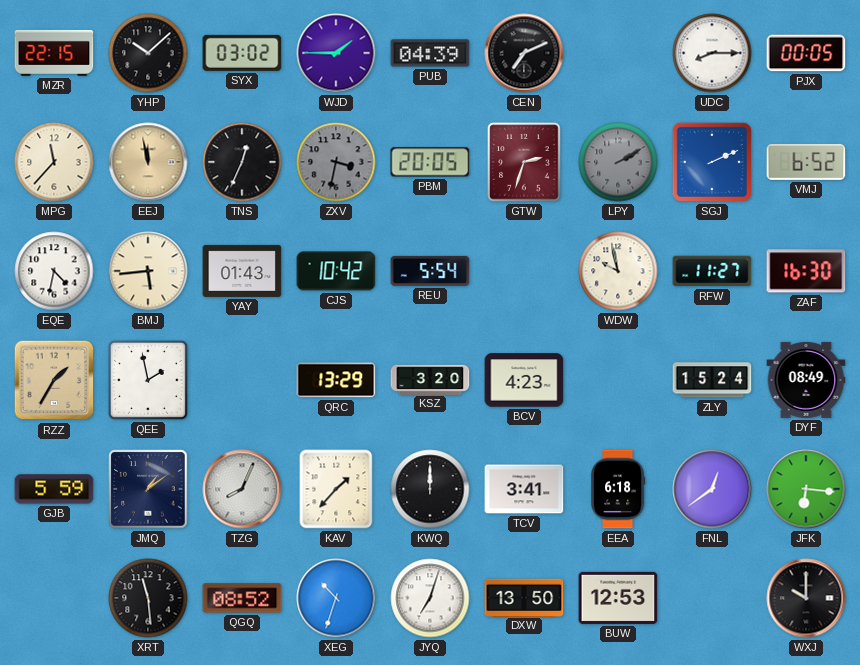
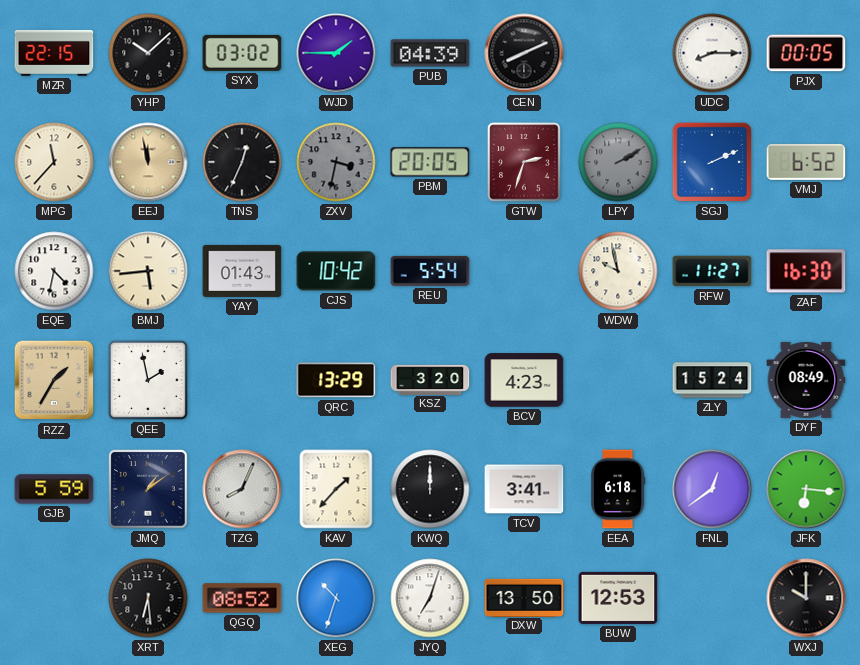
CEN: 7:11 -> 8:11 (524, 53)
XRT: 11:29 -> 6:29 (148, 598)
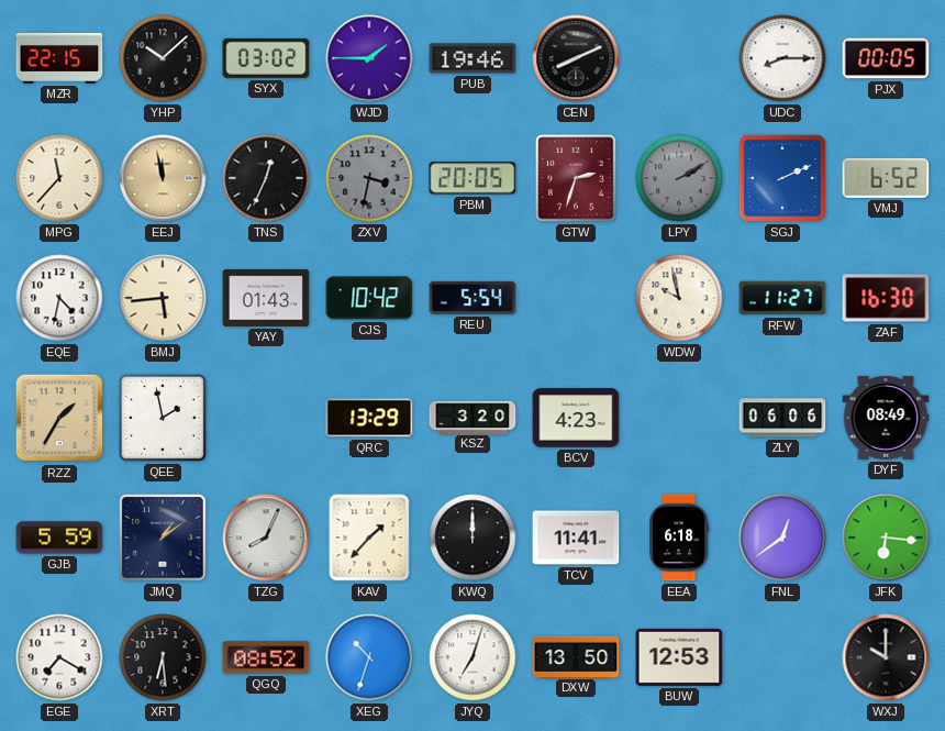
PUB: 04:39 -> 19:46 (472, 58)
ZLY: 15:24 -> 06:06 (782, 418)
TCV: 3:41 -> 11:41 (576, 538)
EGE: none -> 7:20 (59, 657)
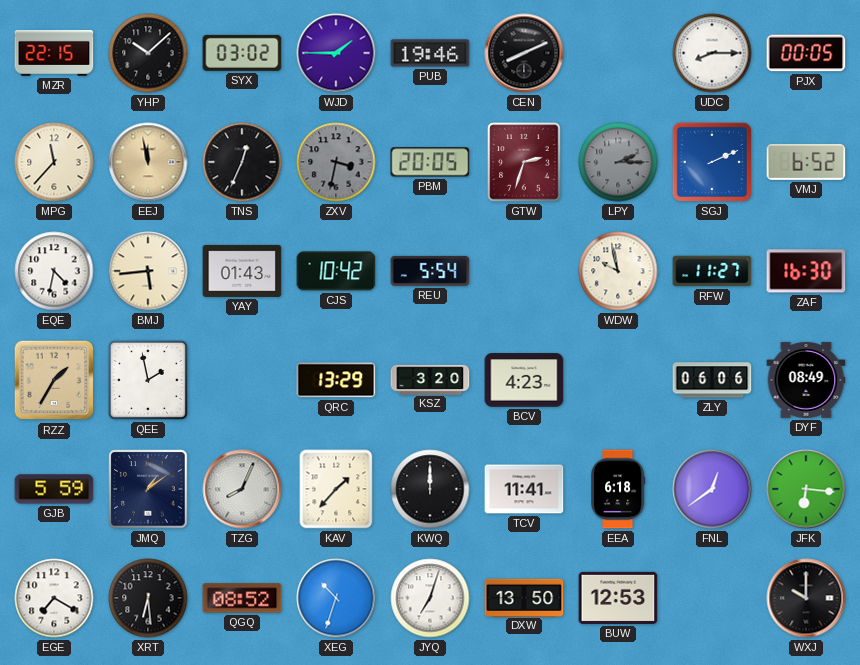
LPY: 2:10 -> 2:15 (618, 162)
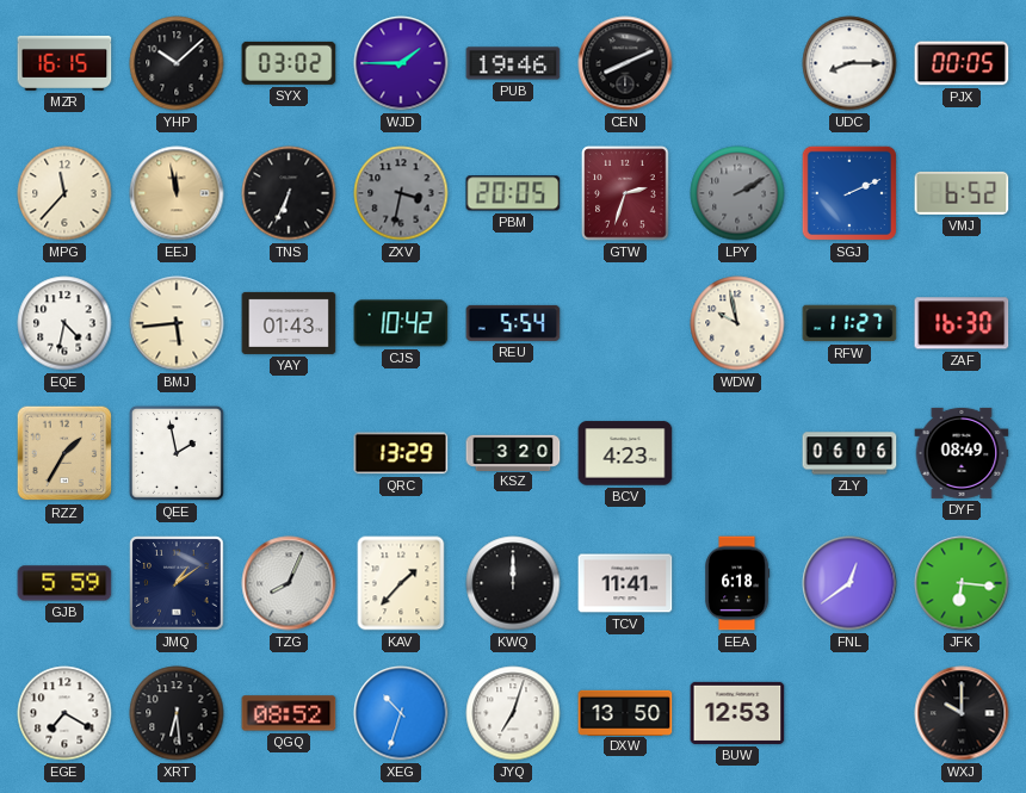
MZR: 22:15 -> 16:15 (64, 63)
TNS: 12:34 -> 6:34 (289, 193)
LPY: 2:15 -> 2:10 (737, 193)
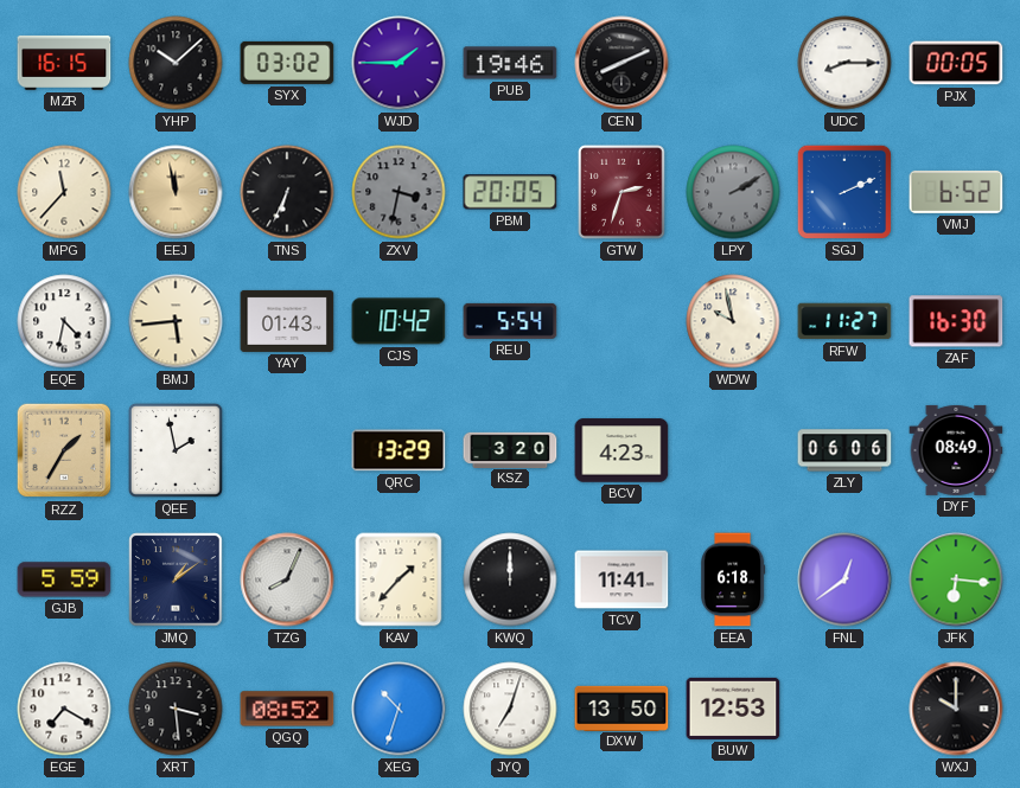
XRT: 6:29 -> 3:29 (176, 709)
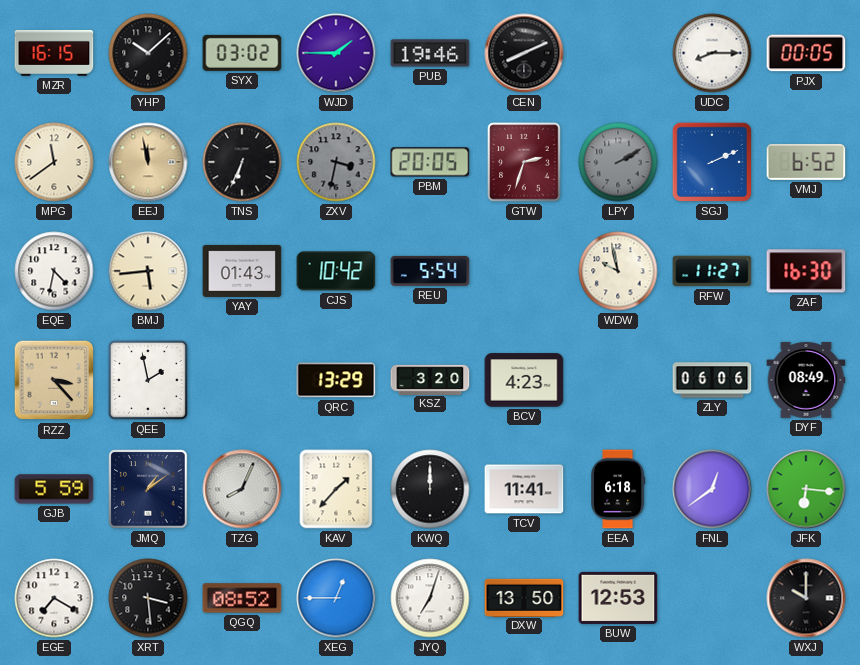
MPG: 11:37 -> 11:39 (54, 162)
RZZ: 1:35 -> 3:23 (54, 380)
XEG: 10:33 -> 12:45 (336, 598)
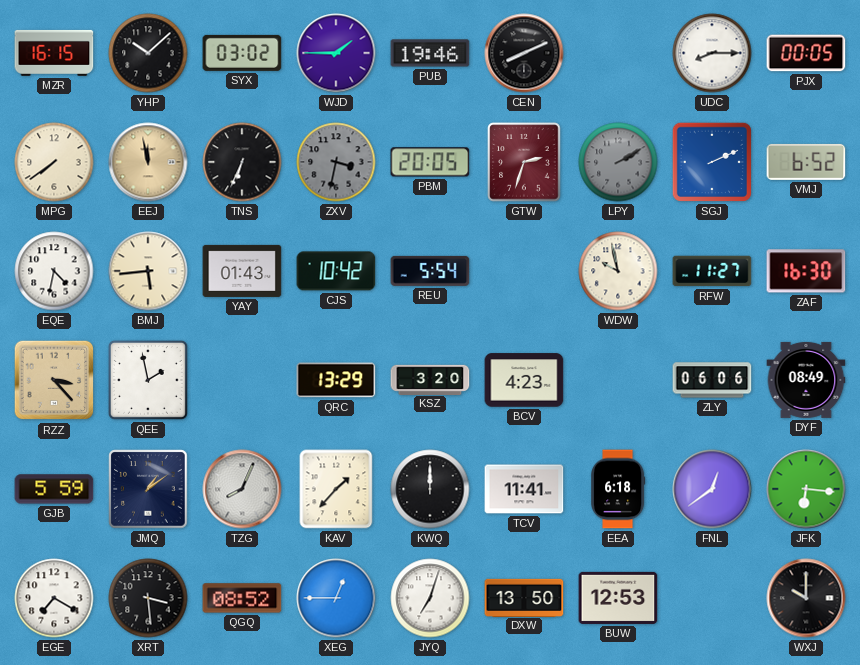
MPG: 11:39 -> 7:39 (54, 162)
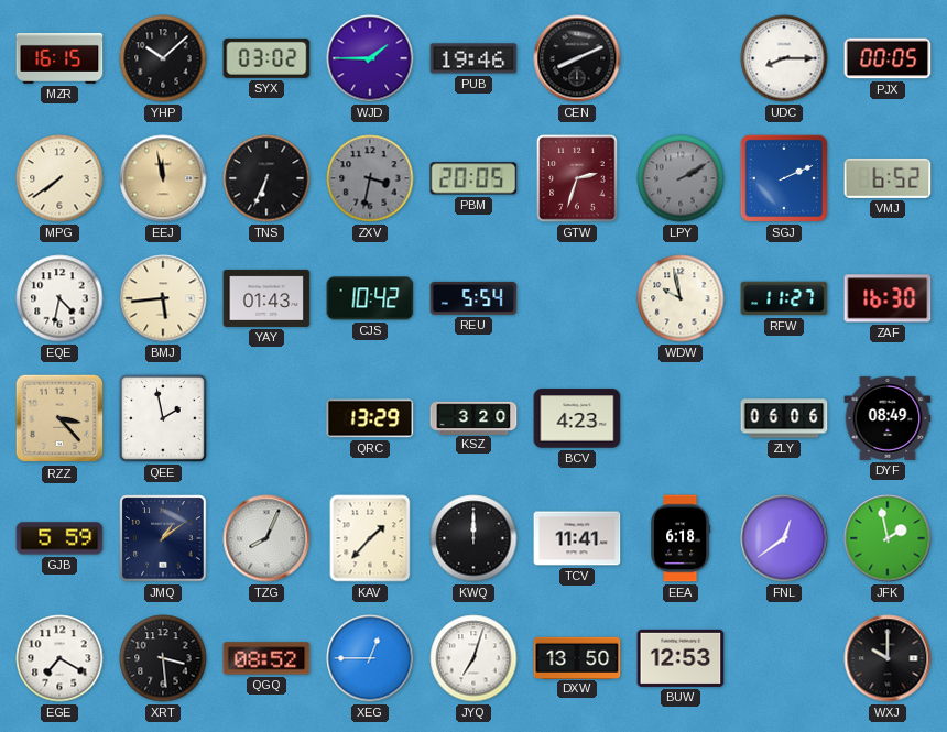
JFK: 6:16 -> 1:58 (888, 538)
